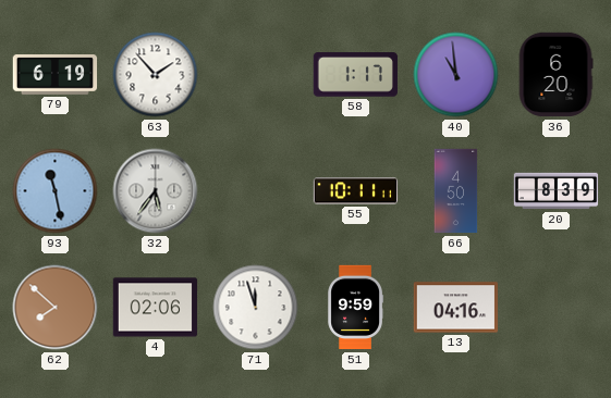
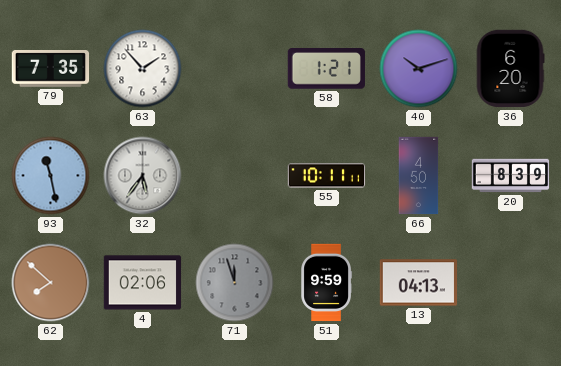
79: 6:19 -> 7:35 (51, 69)
58: 1:17 -> 1:21 (326, 69)
40: 10:59 -> 10:12 (419, 69)
71 dial: white -> grey (235, 283)
13: 04:16 -> 04:13 (419, 283)
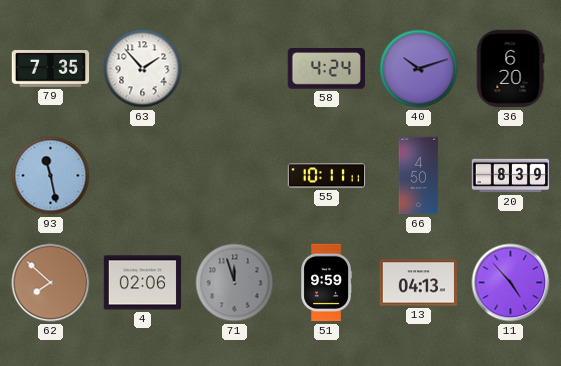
58: 1:21 -> 4:24 (326, 69)
32: 5:36 -> none (143, 176)
11: none -> 4:53 (511, 283)
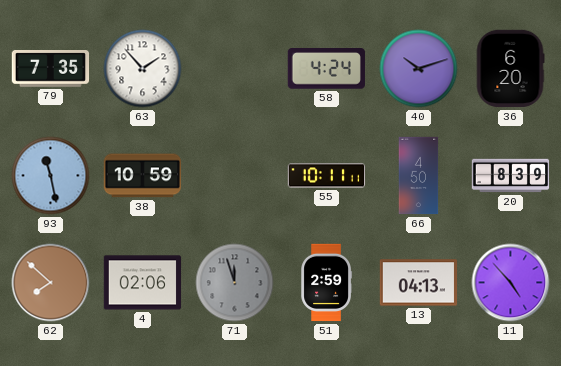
38: none -> 10:59 (143, 176)
51: 9:59 -> 2:59 (326, 283)
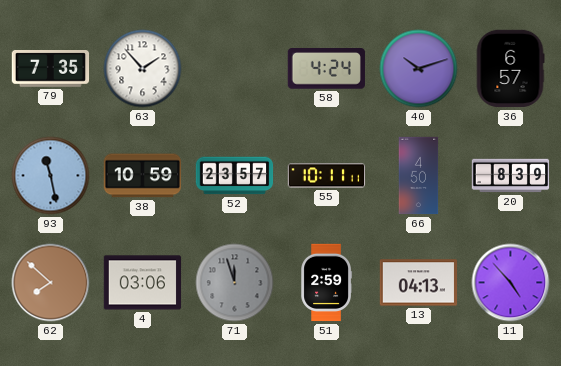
36: 6:20 -> 6:57 (510, 69)
52: none -> 23:57 (235, 176)
4: 02:06 -> 03:06 (143, 283)
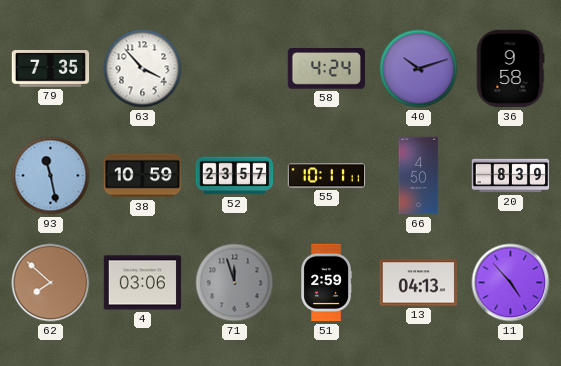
63: 1:53 -> 3:53 (143, 69)
36: 6:57 -> 9:58 (510, 69)
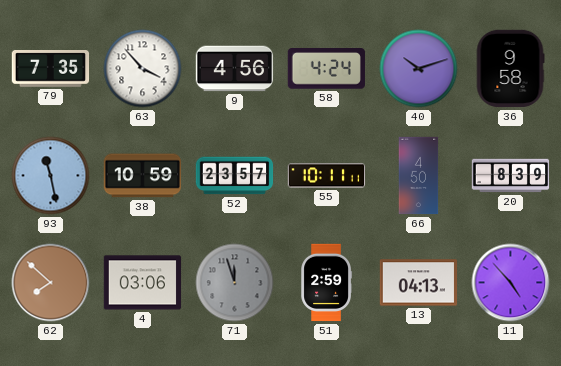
9: none -> 4:56 (235, 69)
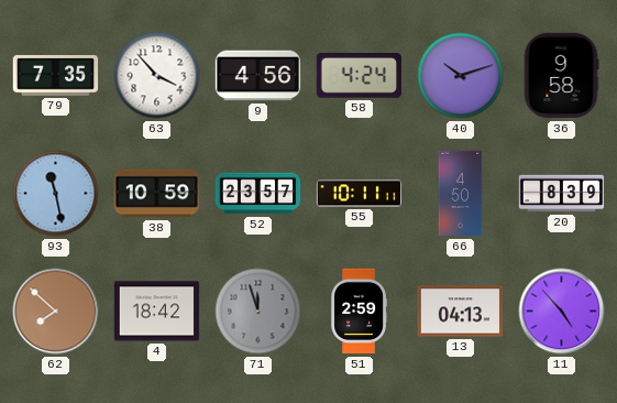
4: 03:06 -> 18:42 (157, 312)
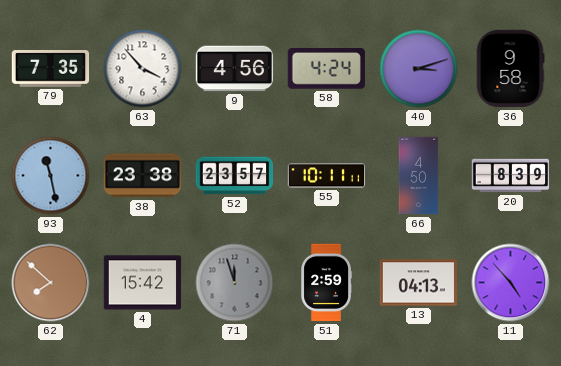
40: 10:12 -> 3:12 (419, 69)
38: 10:59 -> 23:38 (143, 176)
4: 18:42 -> 15:42 (143, 283)
